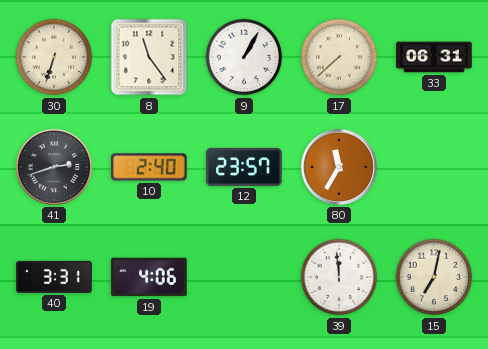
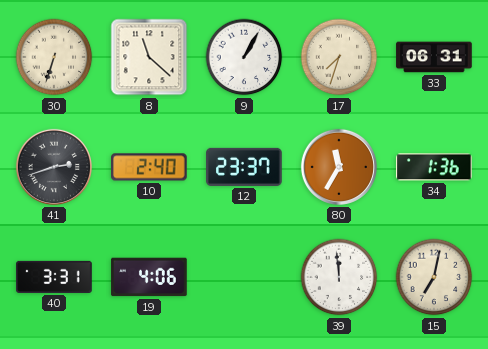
8: 11:24 -> 11:22 (149, 57)
17: 7:38 -> 7:33 (339, 57)
12: 23:57 -> 23:37 (244, 167)
34: none -> 1:36 (434, 167)
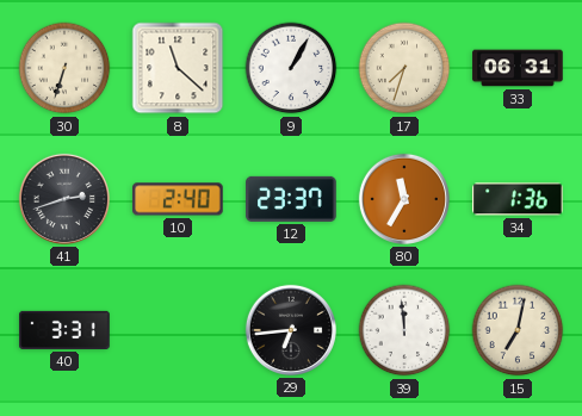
19: 4:06 -> none (149, 277)
29: none -> 6:44 (291, 330)
